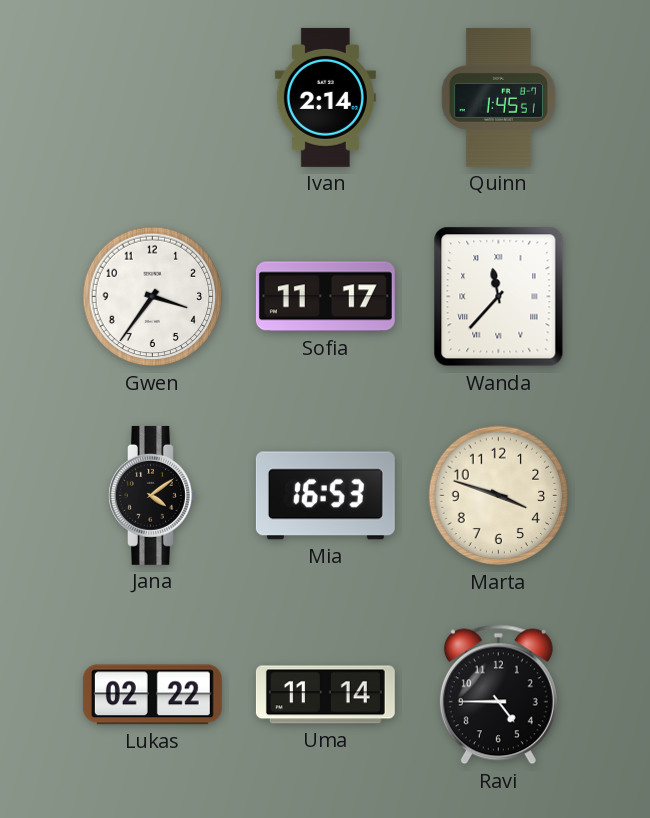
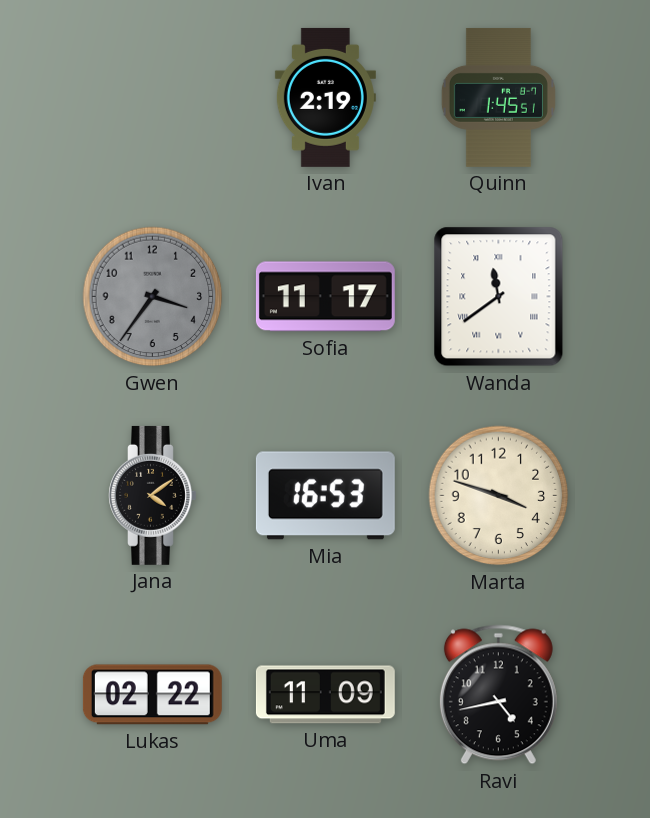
Ivan: 2:14 -> 2:19 (325, 97)
Gwen dial: white -> grey (153, 297)
Wanda: 11:37 -> 11:39 (499, 297)
Uma: 11:14 -> 11:09 (325, 695)
Ravi: 4:45 -> 4:43 (498, 695)
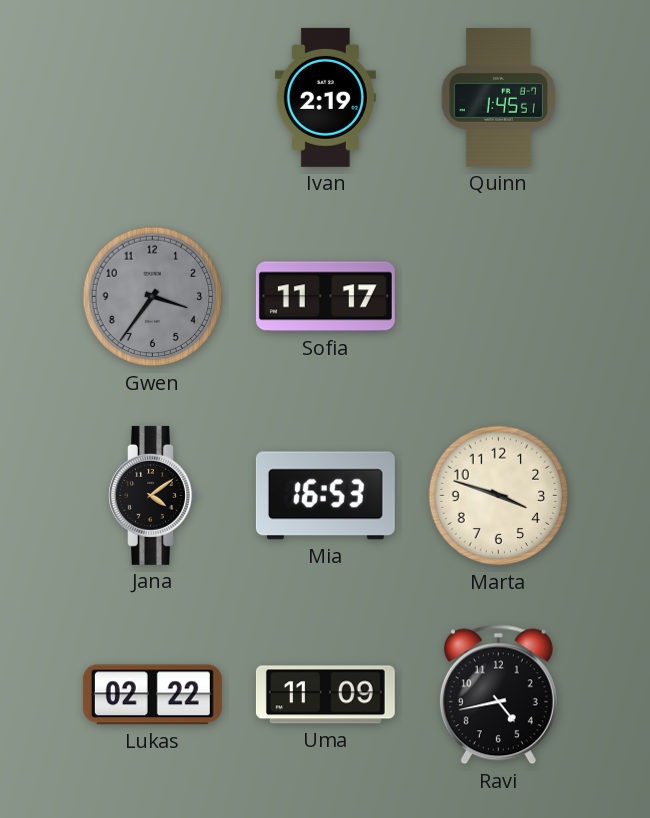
Wanda: 11:39 -> none (499, 297)
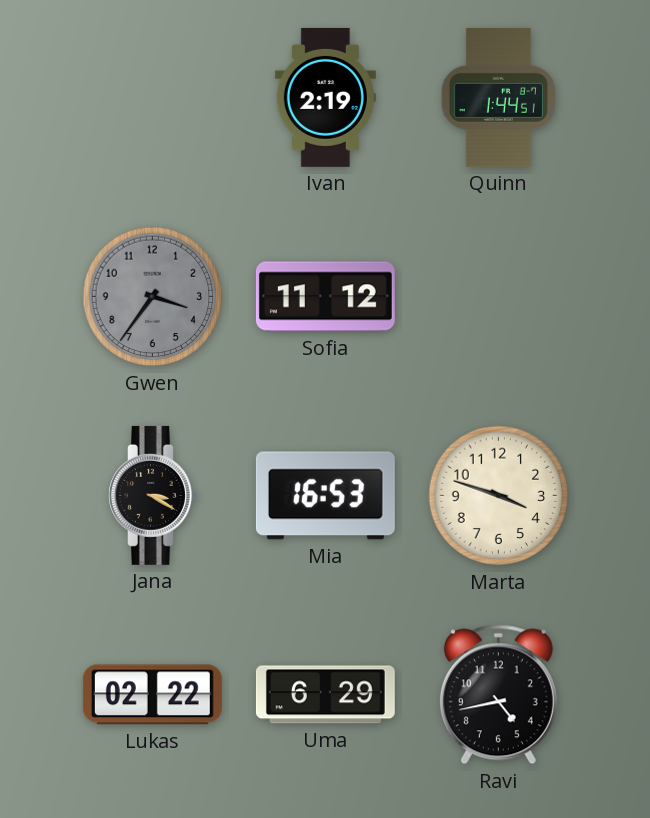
Quinn: 1:45 -> 1:44 (498, 97)
Sofia: 11:17 -> 11:12 (325, 297)
Jana: 4:09 -> 3:20 (153, 495)
Uma: 11:09 -> 6:29 (325, 695)
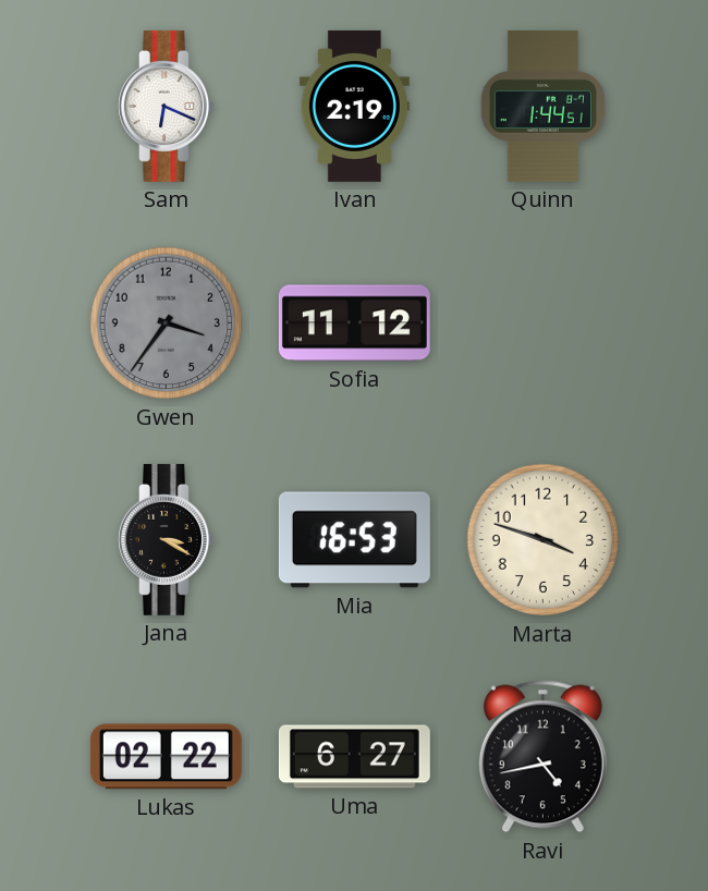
Sam: none -> 6:19 (167, 106)
Uma: 6:29 -> 6:27 (354, 757)
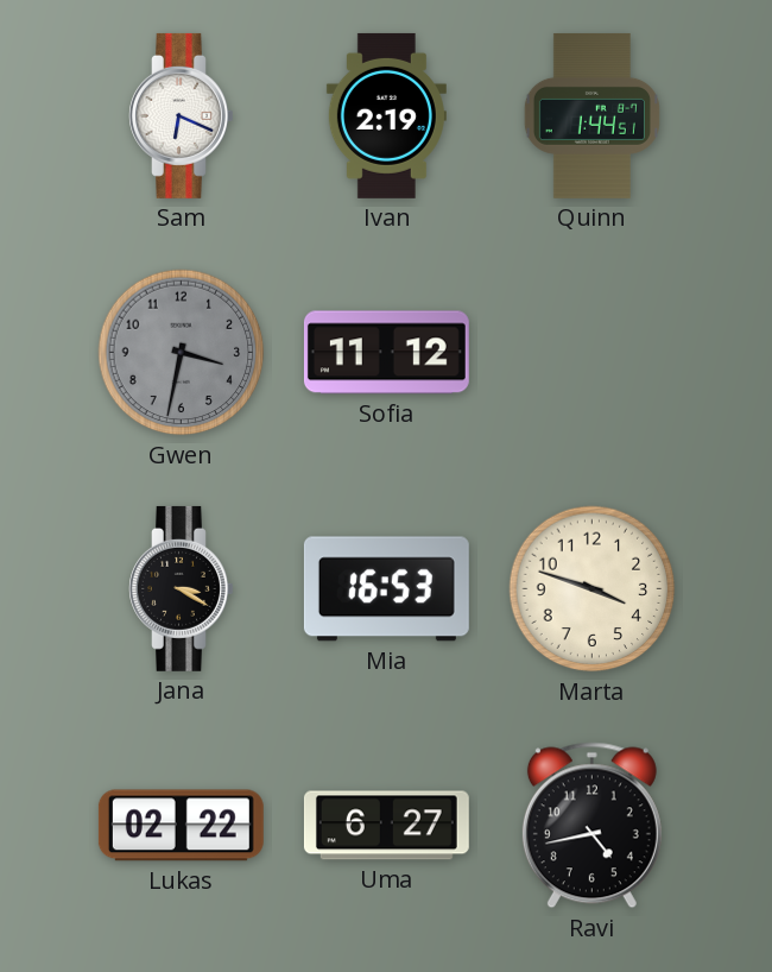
Gwen: 3:36 -> 3:32 (182, 353)
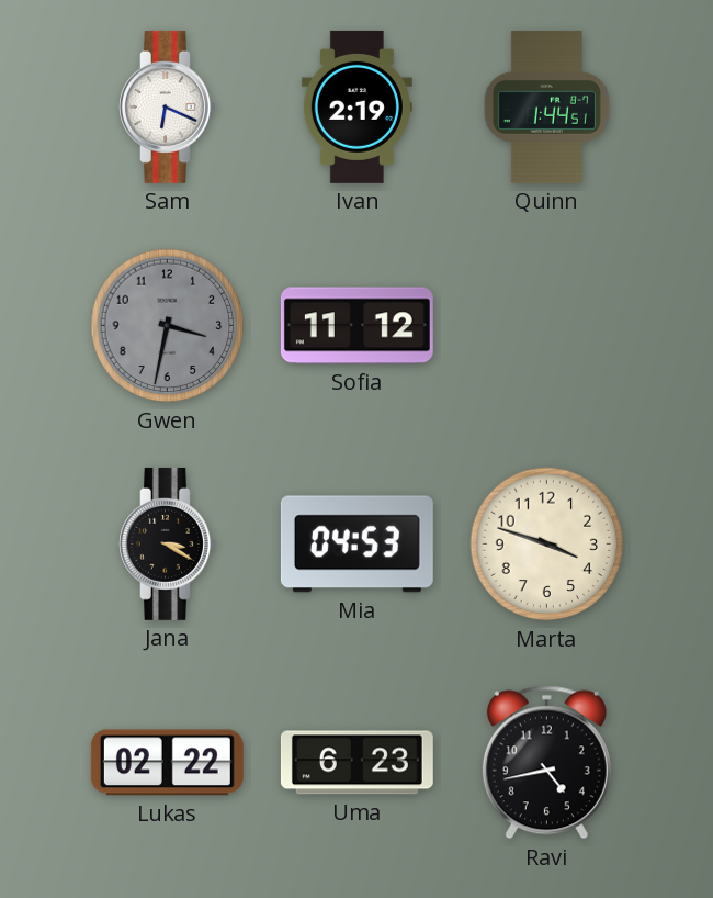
Mia: 16:53 -> 04:53 (356, 545)
Uma: 6:27 -> 6:23 (356, 763)
